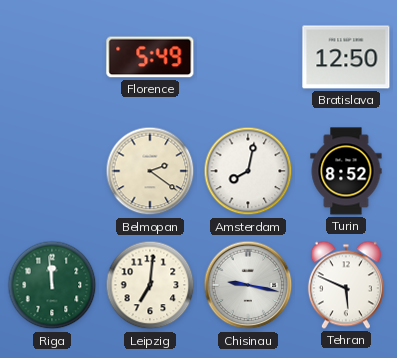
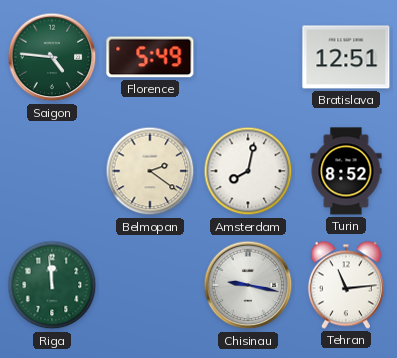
Saigon: none -> 4:46 (52, 57)
Bratislava: 12:50 -> 12:51 (346, 57)
Leipzig: 7:01 -> none (150, 285)
Tehran: 5:49 -> 11:14 (346, 285)
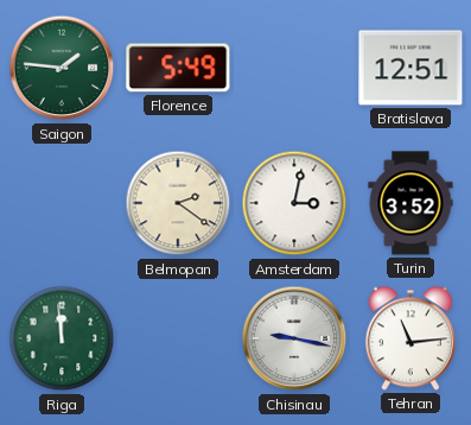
Saigon: 4:46 -> 1:46 (62, 68)
Amsterdam: 8:02 -> 3:02 (294, 203)
Turin: 8:52 -> 3:52 (410, 203)
